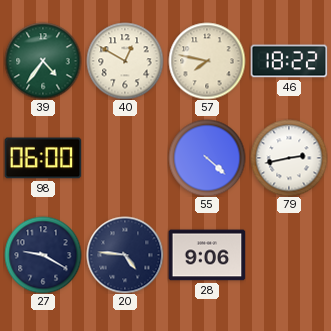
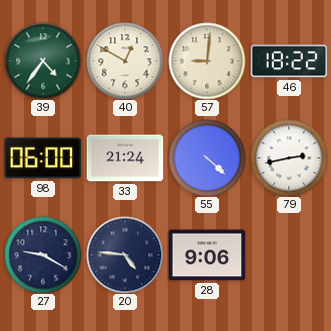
57: 7:47 -> 9:01 (207, 61)
33: none -> 21:24 (125, 158)
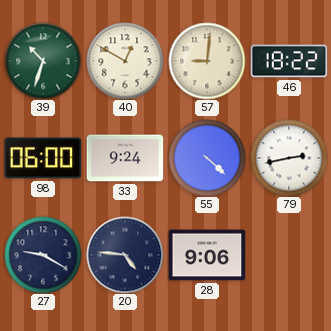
39: 4:36 -> 10:33 (43, 61)
33: 21:24 -> 9:24 (125, 158)
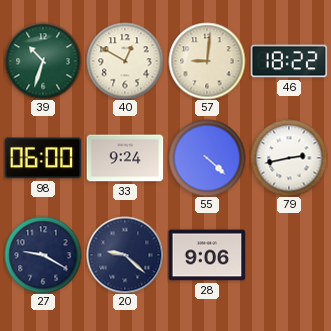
20: 4:46 -> 9:22 (125, 255)
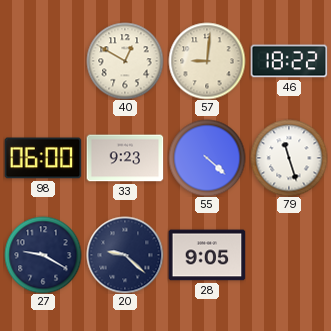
39: 10:33 -> none (43, 61)
33: 9:24 -> 9:23 (125, 158)
79: 2:43 -> 11:27 (289, 158)
28: 9:06 -> 9:05 (207, 255)
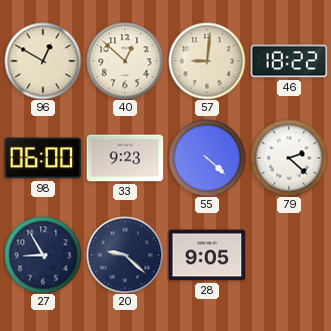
96: none -> 12:50 (43, 61)
40: 12:50 -> 12:52 (125, 61)
79: 11:27 -> 2:22 (289, 158)
27: 9:20 -> 8:55 (43, 255)
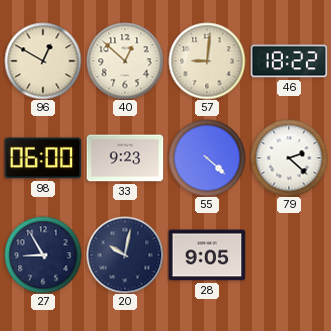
20: 9:22 -> 10:02 (125, 255)
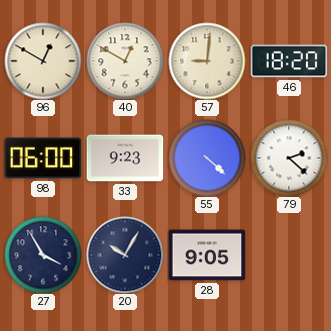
40: 12:52 -> 12:50 (125, 61)
46: 18:22 -> 18:20 (289, 61)
27: 8:55 -> 3:55 (43, 255)
20: 10:02 -> 10:05 (125, 255)
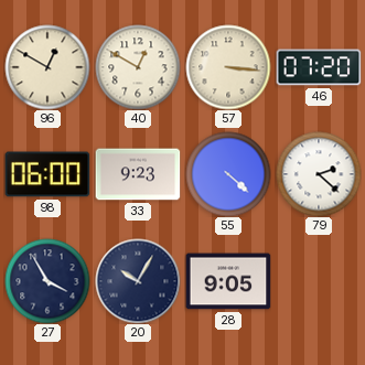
57: 9:01 -> 3:16 (228, 67)
46: 18:20 -> 07:20 (319, 67)
